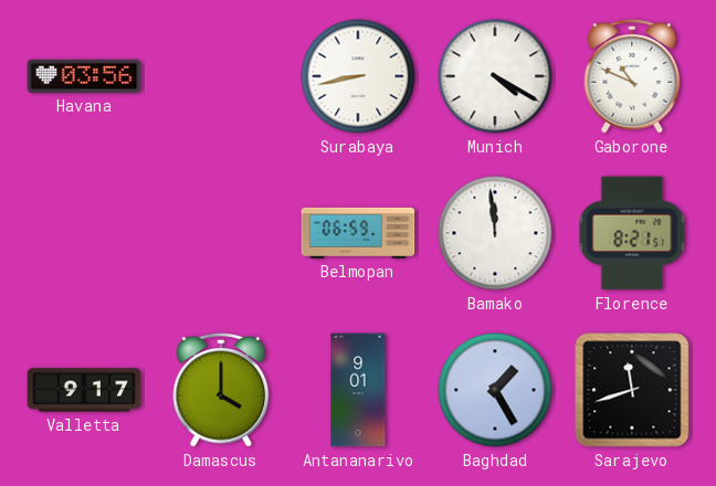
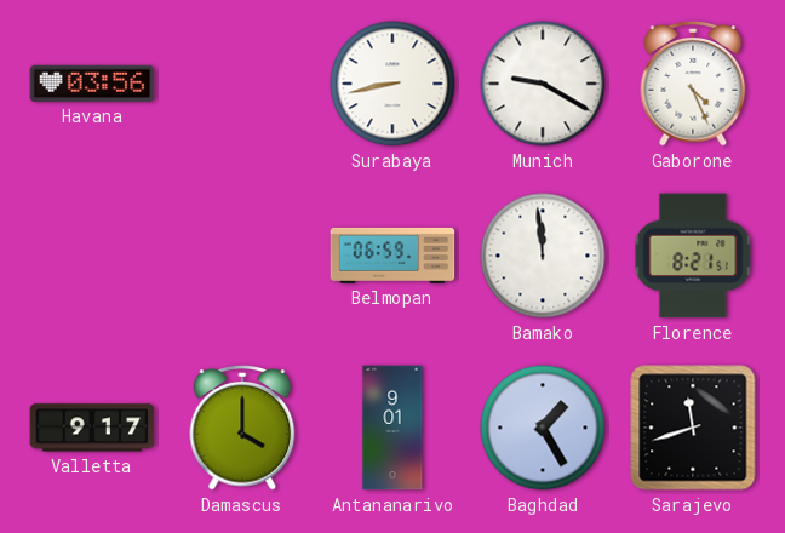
Munich: 4:20 -> 9:20 (543, 84)
Gaborone: 10:49 -> 4:26 (693, 85)
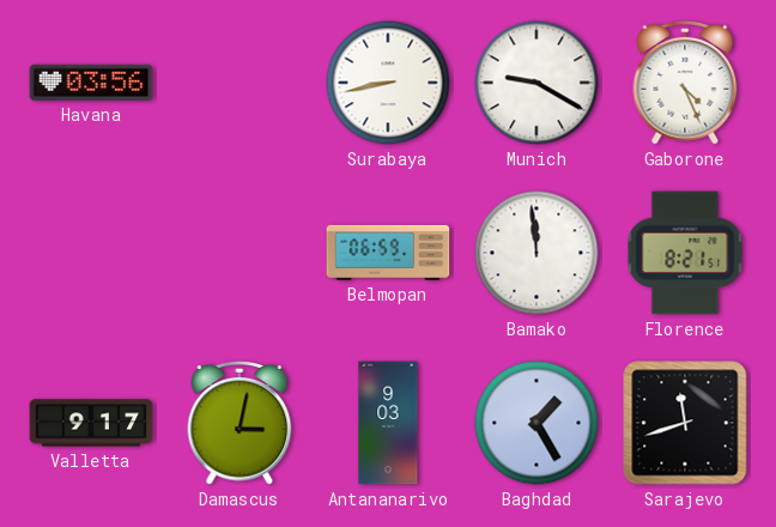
Damascus: 4:00 -> 3:02 (240, 424)
Antananarivo: 9:01 -> 9:03 (388, 423)
